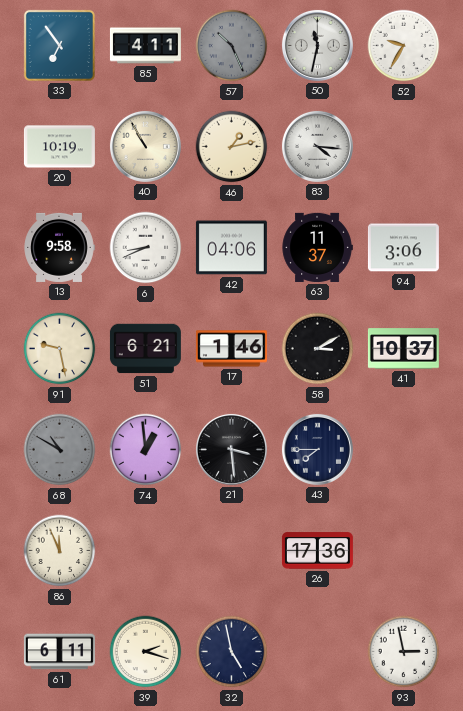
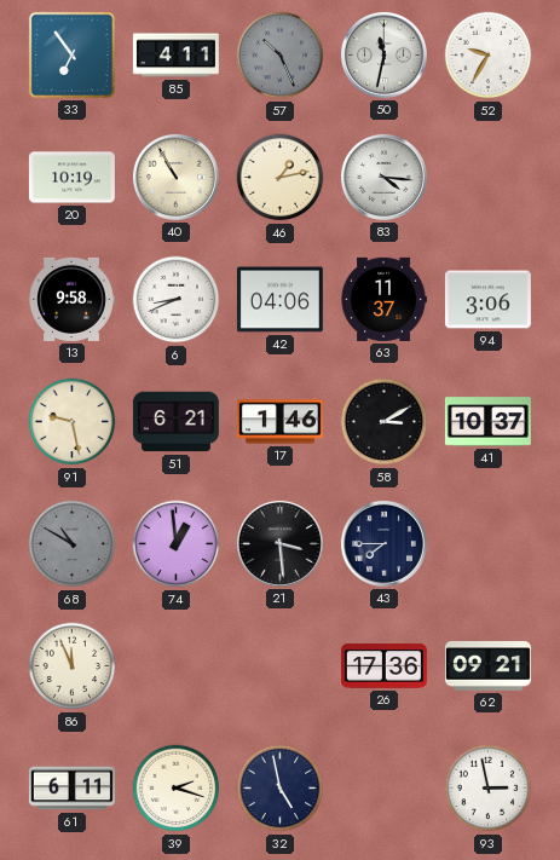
62: none -> 09:21 (487, 666)
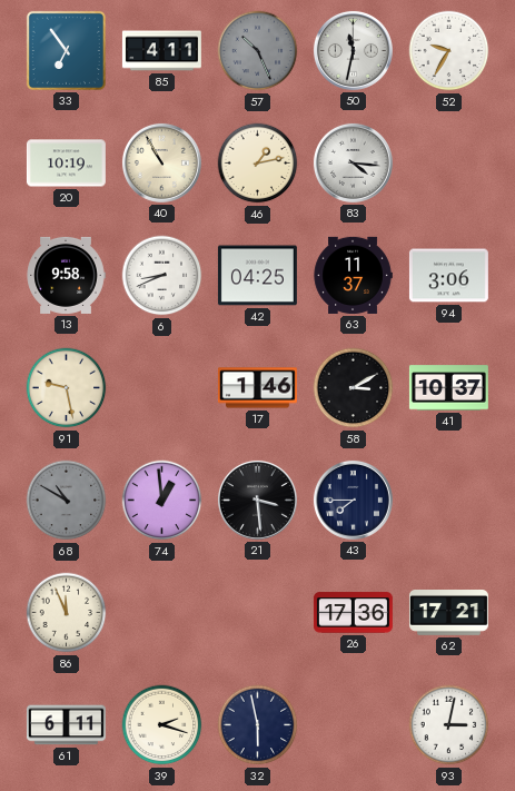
42: 04:06 -> 04:25 (257, 276)
51: 6:21 -> none (175, 422)
62: 09:21 -> 17:21 (448, 613)
32: 4:58 -> 5:58 (258, 725)
93: 2:58 -> 3:02 (449, 725)
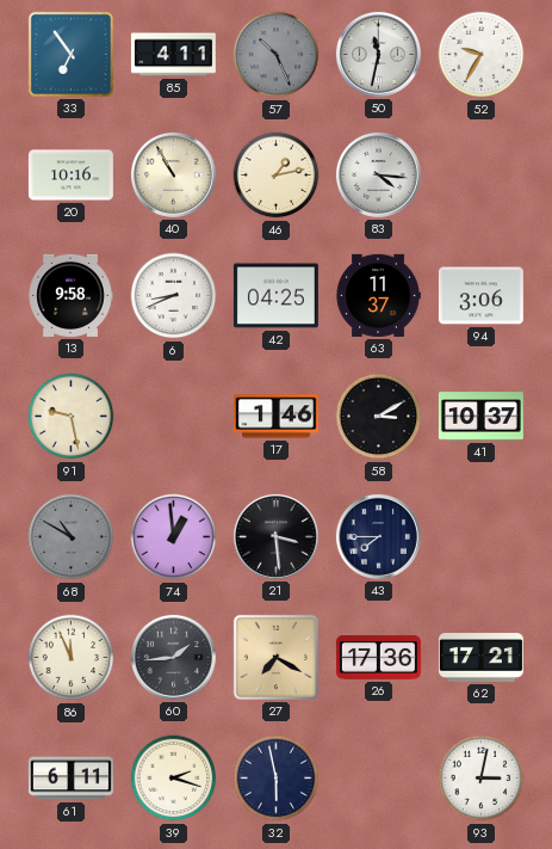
20: 10:19 -> 10:16 (70, 176)
60: none -> 1:44 (173, 657)
27: none -> 7:20 (275, 657)
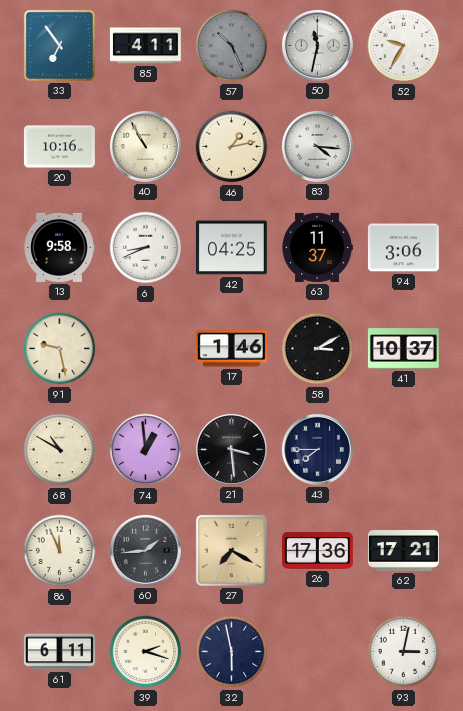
68 dial: grey -> cream (60, 450)
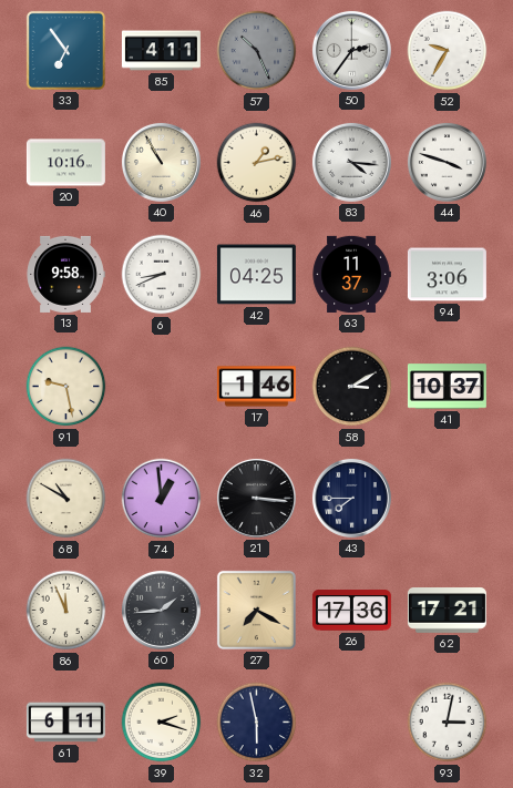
50: 11:32 -> 2:36 (351, 50)
44: none -> 3:48 (447, 162)
21: 3:29 -> 3:16 (256, 498)
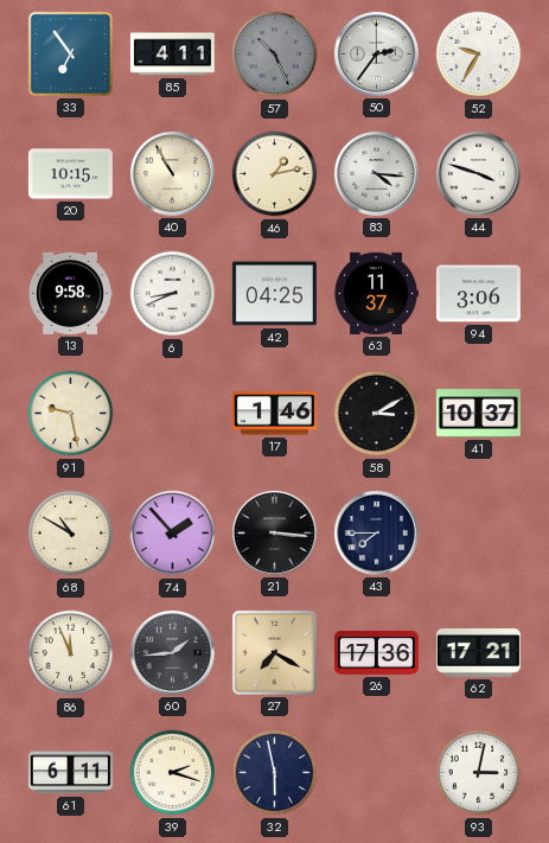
20: 10:16 -> 10:15 (70, 174)
74: 12:59 -> 1:53 (173, 534)
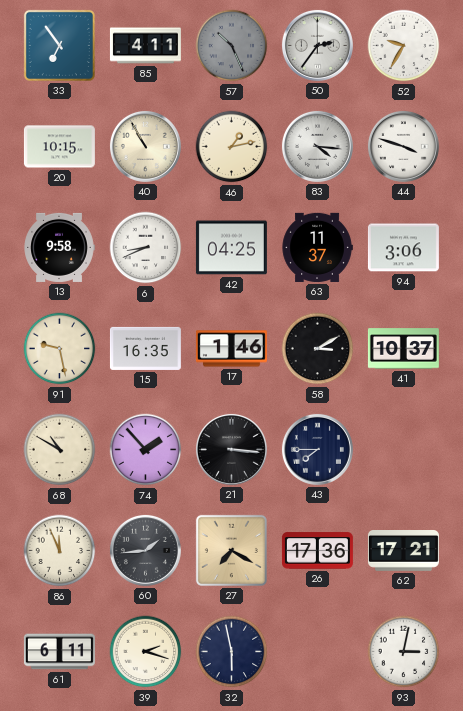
15: none -> 16:35 (145, 348)
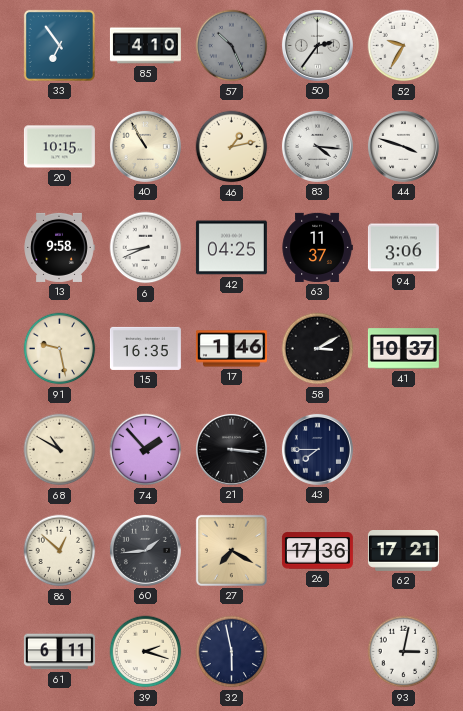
85: 4:11 -> 4:10 (145, 46)
86: 11:56 -> 12:52 (60, 551)
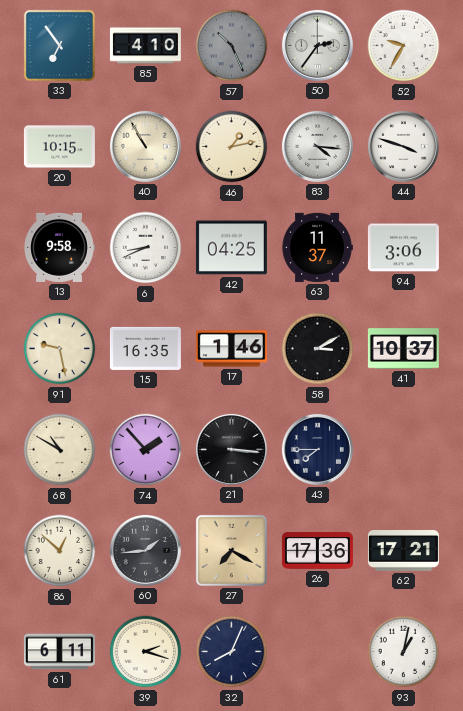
32: 5:58 -> 8:04 (232, 652)
93: 3:02 -> 1:02 (404, 652)
